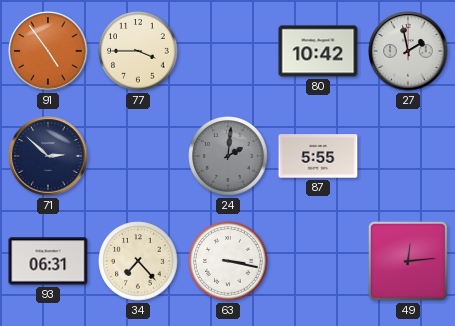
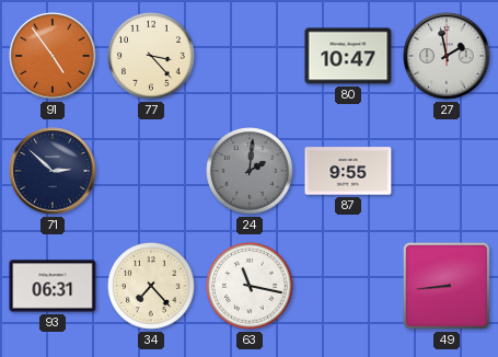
77: 3:45 -> 3:23 (151, 56)
80: 10:42 -> 10:47 (348, 56)
87: 5:55 -> 9:55 (348, 171)
63: 3:17 -> 11:17 (250, 286)
49: 12:14 -> 8:44 (447, 286)
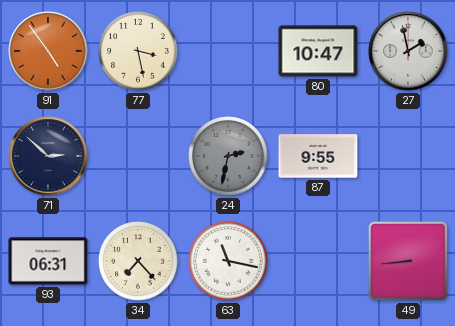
77: 3:23 -> 3:28 (138, 51)
24: 2:01 -> 2:32 (228, 156)
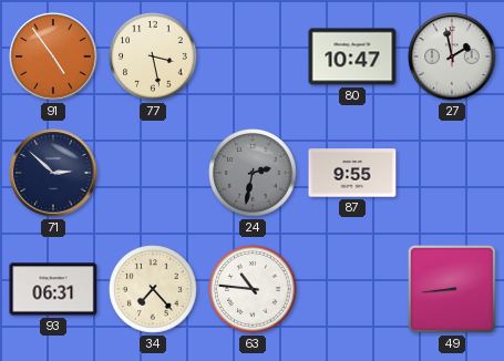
63: 11:17 -> 10:46 (253, 289)
